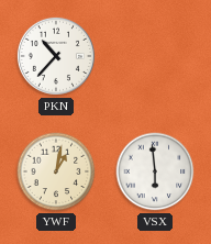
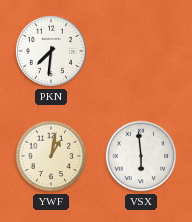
PKN: 10:37 -> 7:31 (51, 51)
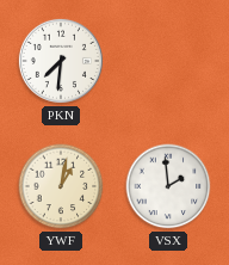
VSX: 5:59 -> 1:59 (168, 186)
